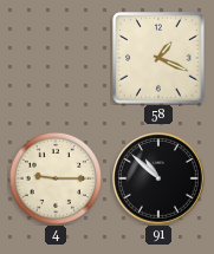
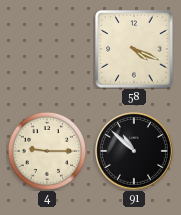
58: 1:19 -> 4:19 (134, 49)
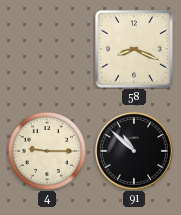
58: 4:19 -> 8:19 (134, 49)
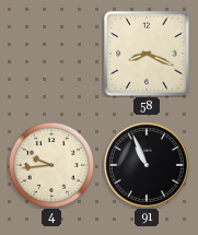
4: 9:15 -> 9:44 (51, 165)
91: 10:52 -> 10:56 (148, 166)
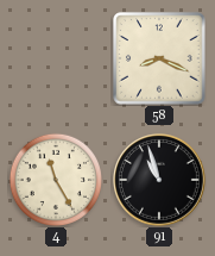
4: 9:44 -> 11:25 (56, 180)
91: 10:56 -> 10:57 (160, 181)
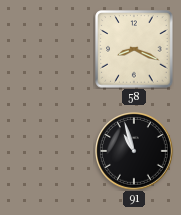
4: 11:25 -> none (56, 180)
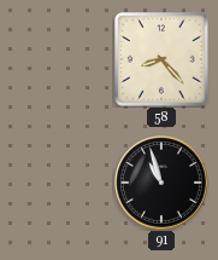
58: 8:19 -> 8:23 (161, 59)
